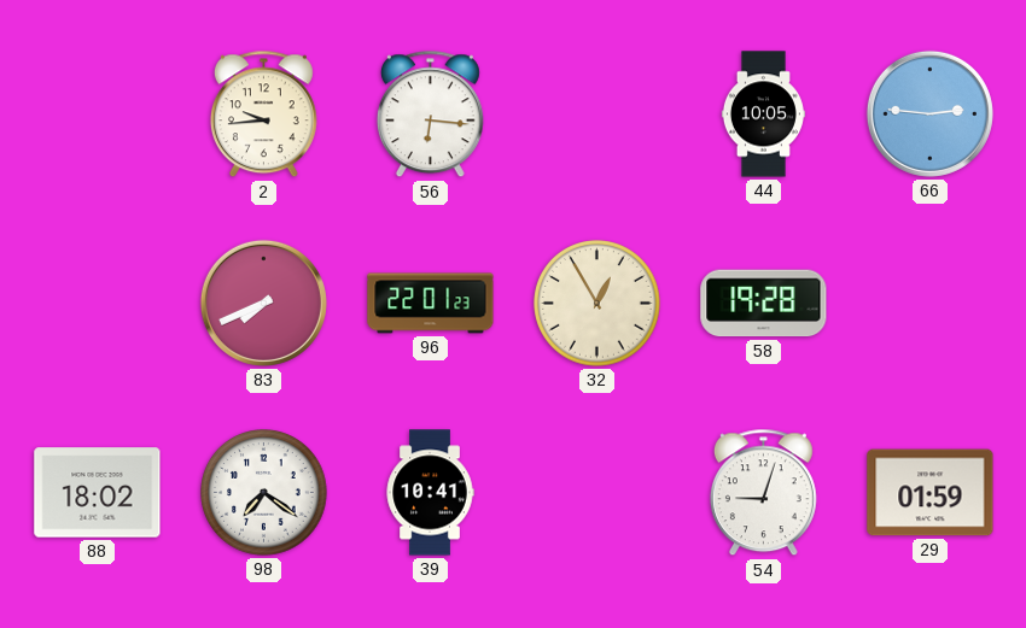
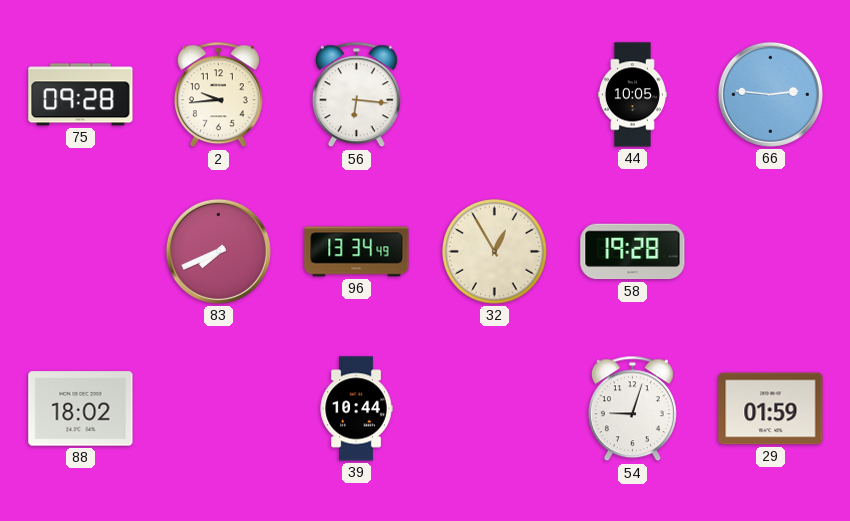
75: none -> 09:28 (81, 95)
96: 22:01 -> 13:34 (357, 252)
98: 7:21 -> none (264, 493)
39: 10:41 -> 10:44 (356, 409)
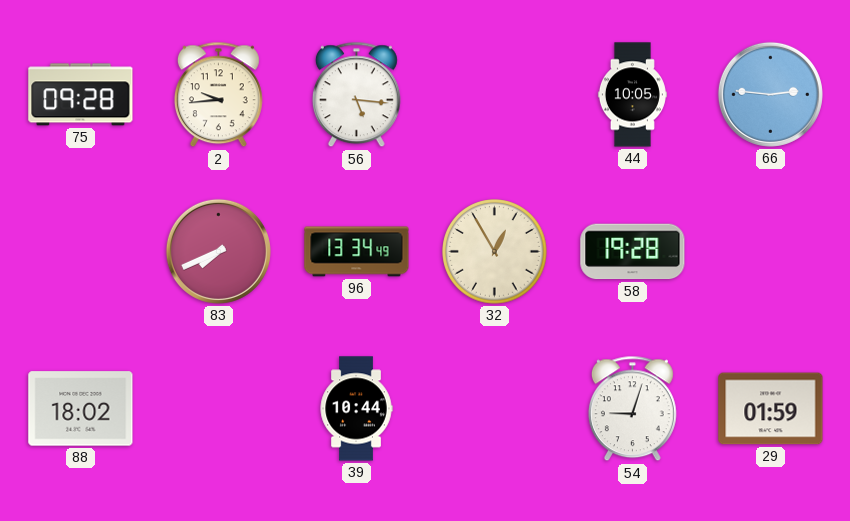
56: 6:16 -> 5:16 (356, 95)
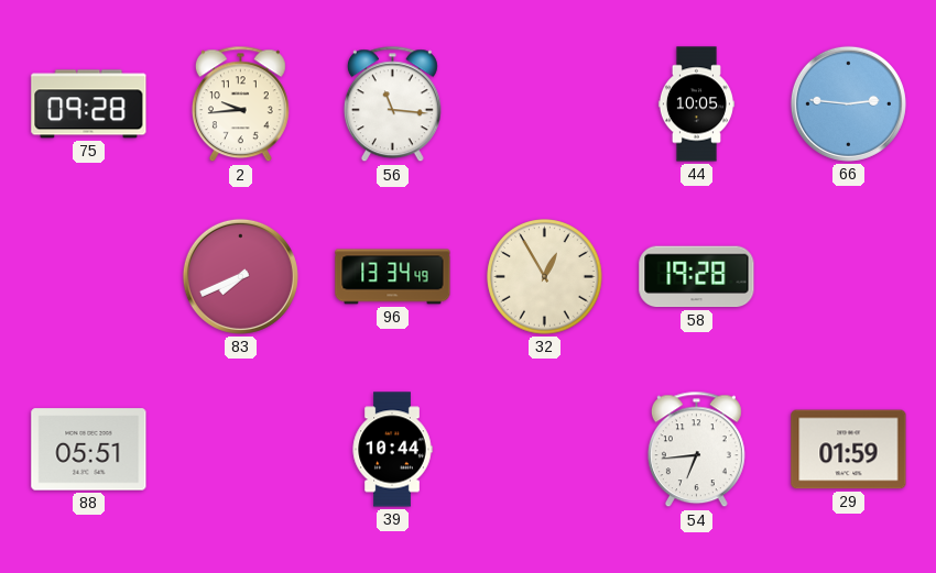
56: 5:16 -> 11:16 (392, 104)
88: 18:02 -> 05:51 (89, 450)
54: 9:03 -> 6:44 (696, 450)
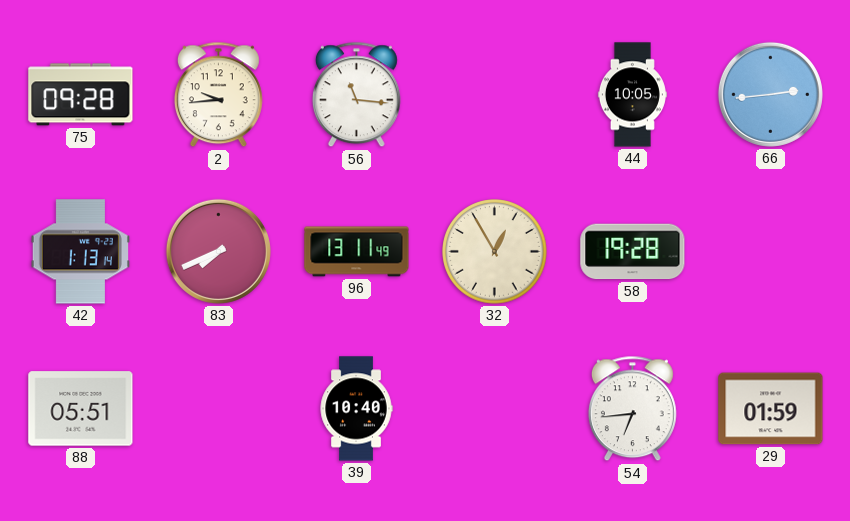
66: 2:46 -> 2:44 (770, 94)
42: none -> 1:13 (80, 252)
96: 13:34 -> 13:11 (357, 252)
39: 10:44 -> 10:40 (356, 409)
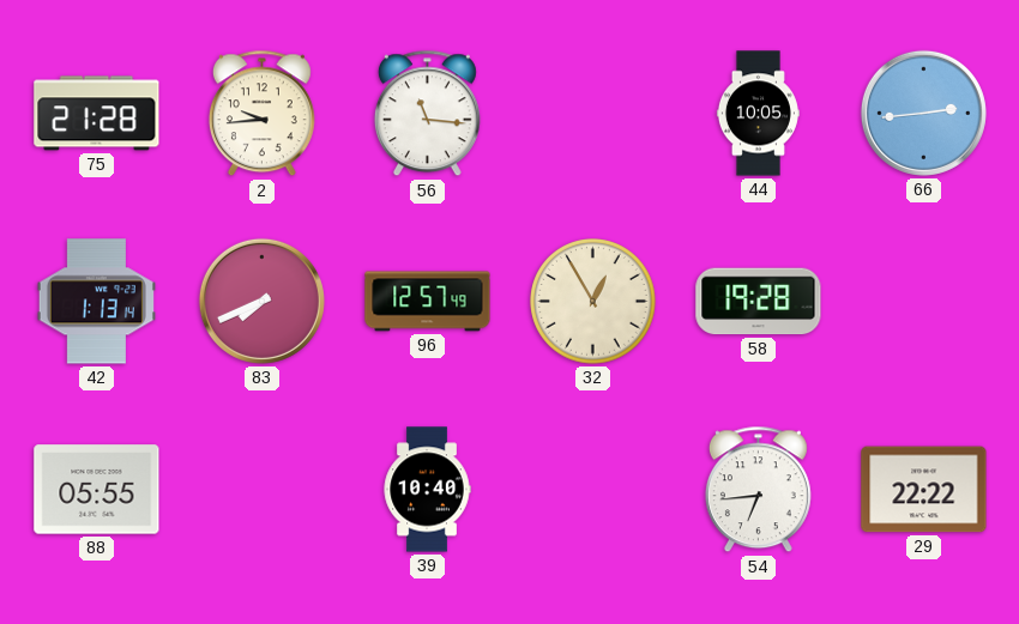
75: 09:28 -> 21:28 (97, 114)
96: 13:11 -> 12:57 (428, 302)
88: 05:51 -> 05:55 (97, 490)
29: 01:59 -> 22:22 (924, 490)
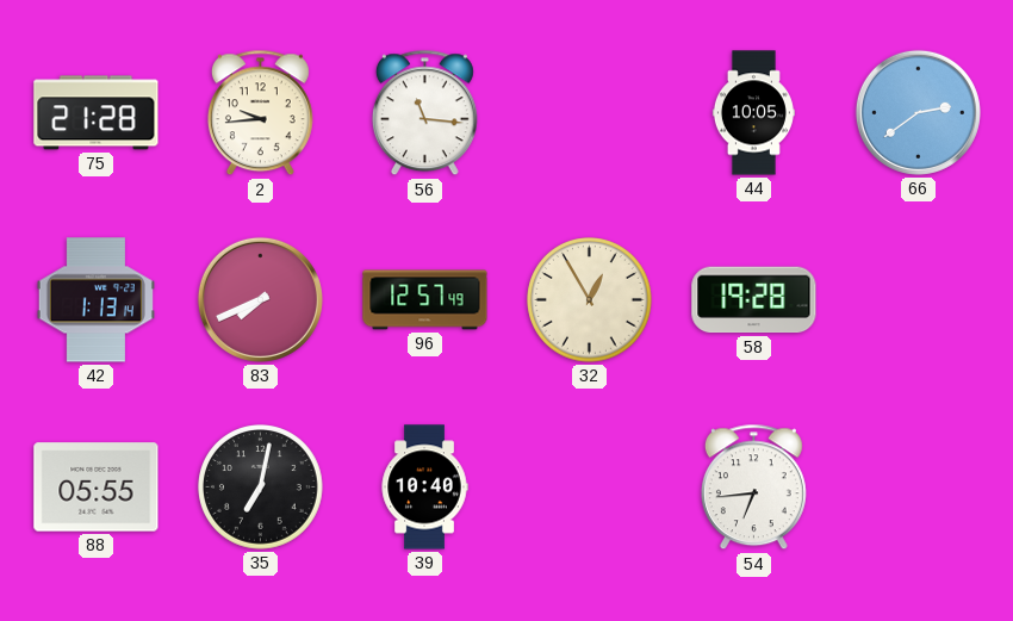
66: 2:44 -> 2:39 (918, 112)
35: none -> 7:02 (261, 488)
29: 22:22 -> none (924, 490)
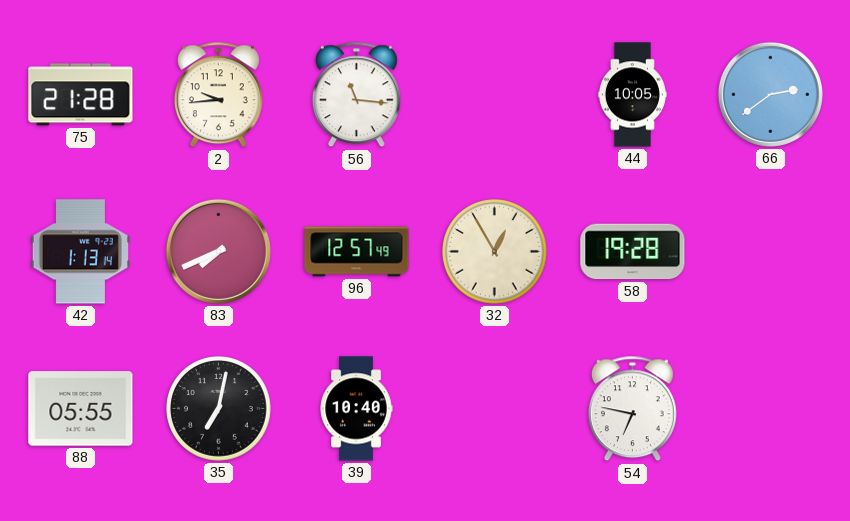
54: 6:44 -> 6:47 (632, 409)
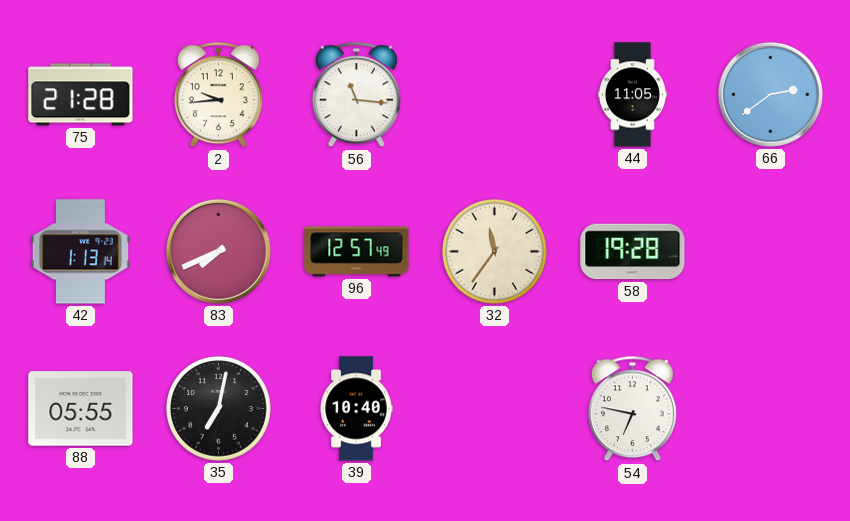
44: 10:05 -> 11:05 (632, 95)
32: 12:55 -> 11:36 (495, 252)
